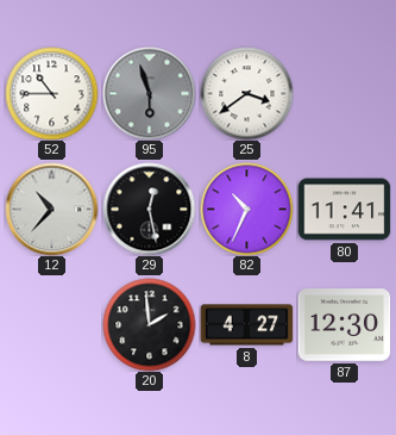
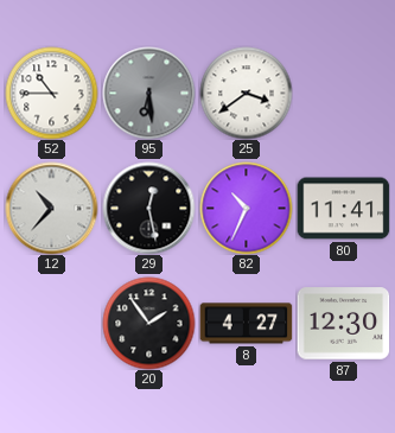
95: 5:57 -> 6:29 (148, 93)
20: 1:59 -> 1:54 (148, 323)
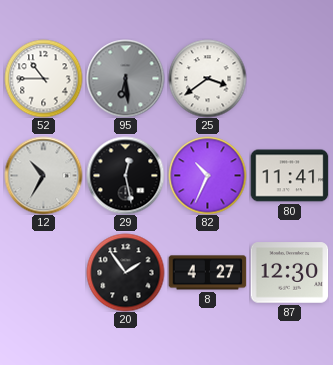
12: 10:37 -> 10:35 (43, 175)
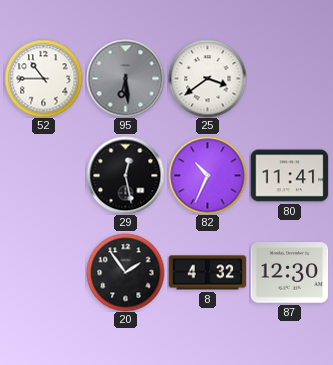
12: 10:35 -> none (43, 175)
8: 4:27 -> 4:32 (207, 273)
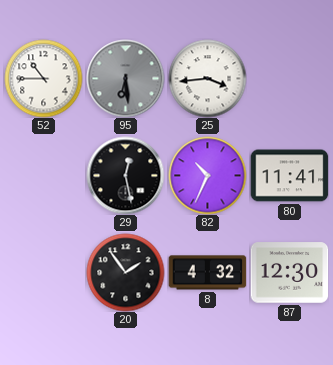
25: 3:39 -> 3:44 (207, 78)
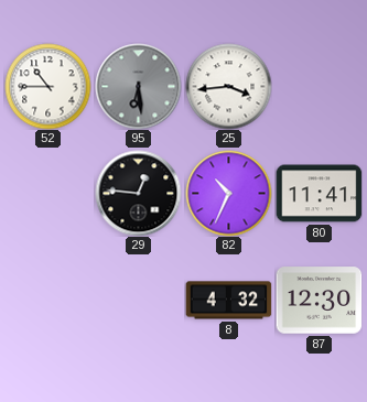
29: 12:28 -> 12:46 (138, 193)
20: 1:54 -> none (125, 272)
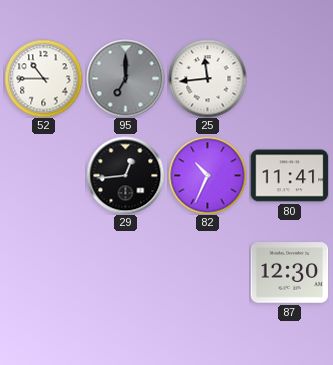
95: 6:29 -> 7:00 (125, 78)
25: 3:44 -> 11:44 (207, 78)
29: 12:46 -> 12:44 (125, 175)
8: 4:32 -> none (228, 301)
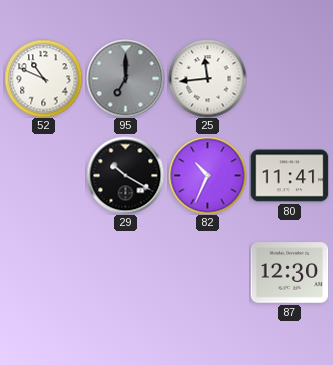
52: 10:45 -> 10:49 (43, 78)
29: 12:44 -> 10:20 (125, 175)
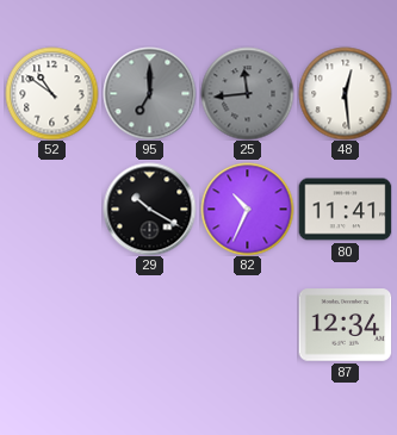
52: 10:49 -> 10:51 (51, 93)
25 dial: white -> grey (247, 93)
48: none -> 12:29 (345, 93)
87: 12:30 -> 12:34 (345, 325)
